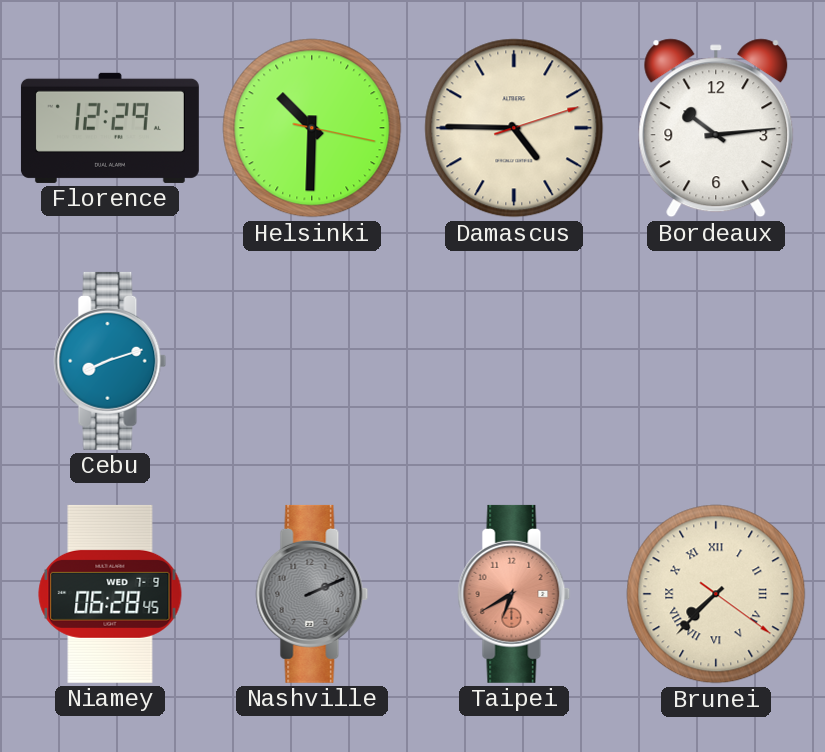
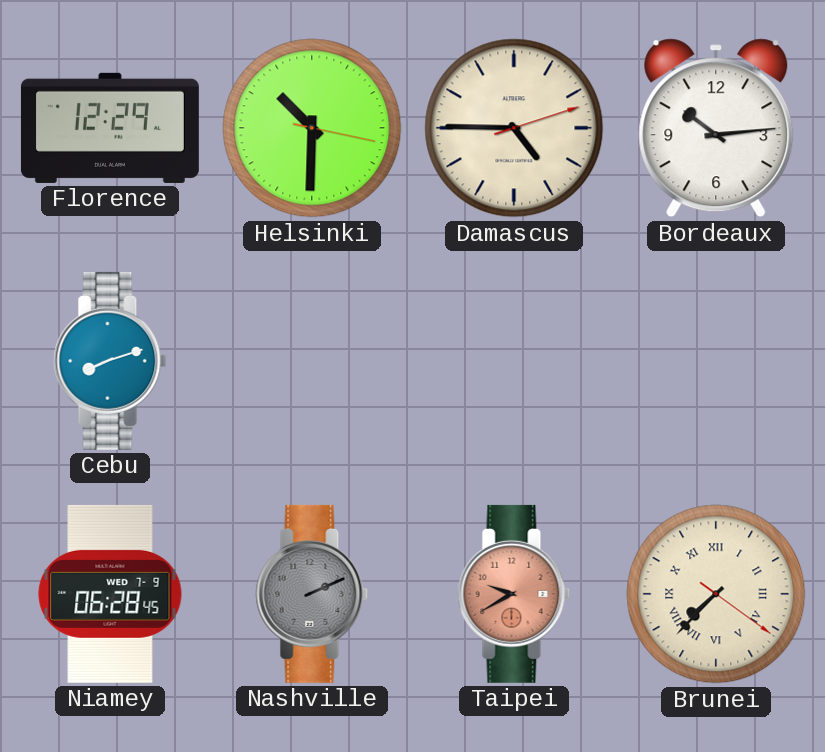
Taipei: 6:40 -> 9:40 (514, 594)
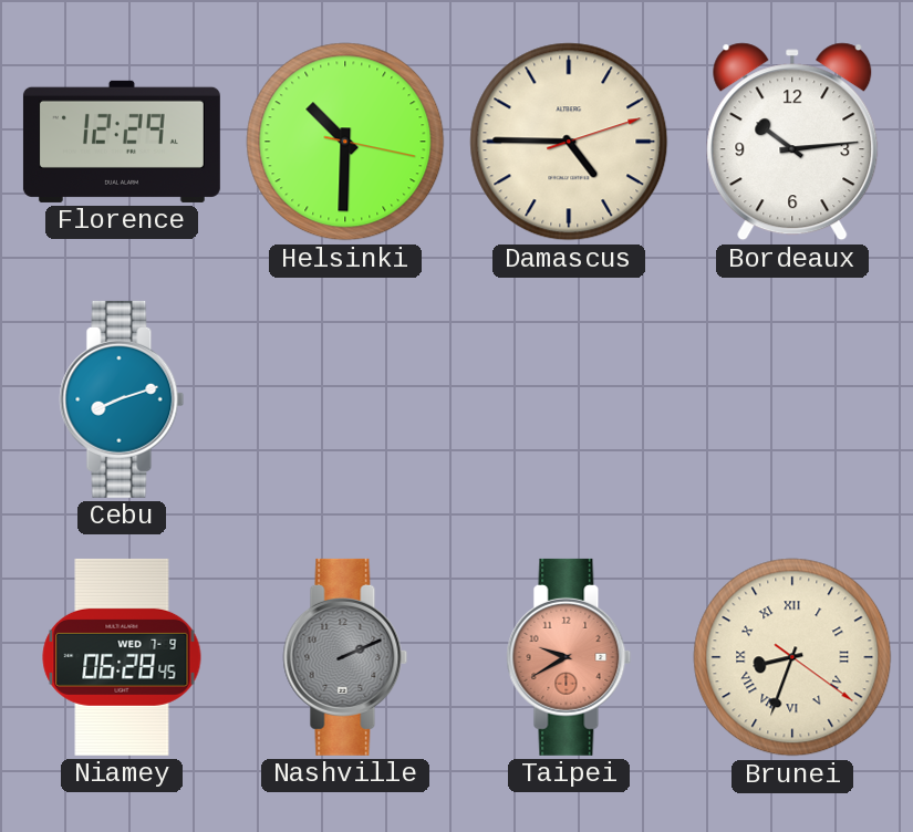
Brunei: 7:37 -> 8:33 (792, 657)
